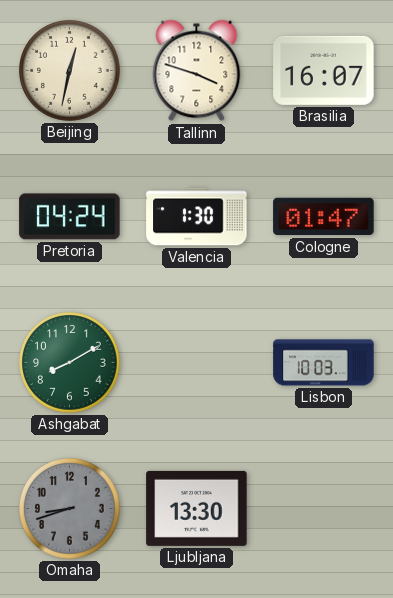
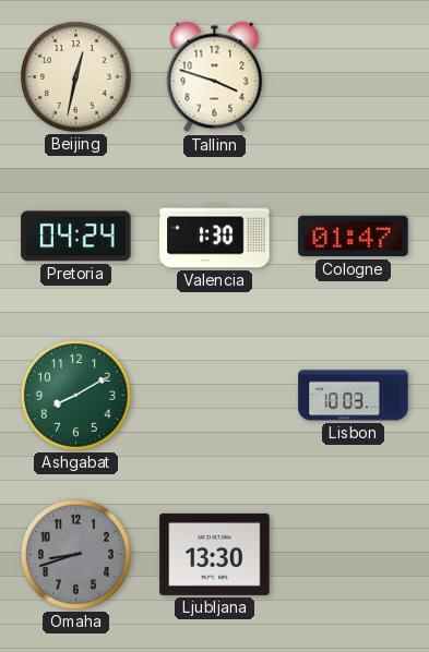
Brasilia: 16:07 -> none (324, 70)
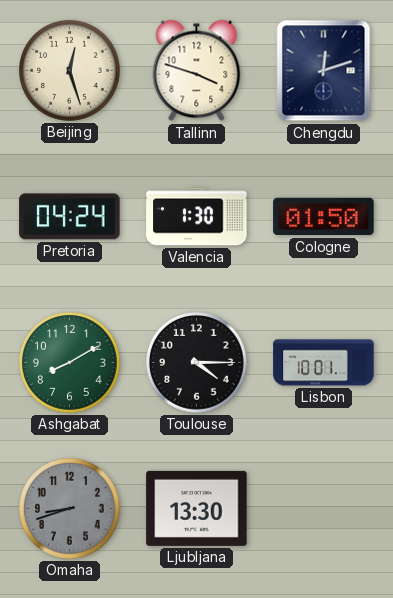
Beijing: 12:32 -> 12:27 (70, 71)
Chengdu: none -> 12:12 (324, 71)
Cologne: 01:47 -> 01:50 (324, 217)
Toulouse: none -> 4:15 (197, 363)
Lisbon: 10:03 -> 10:01 (324, 363)
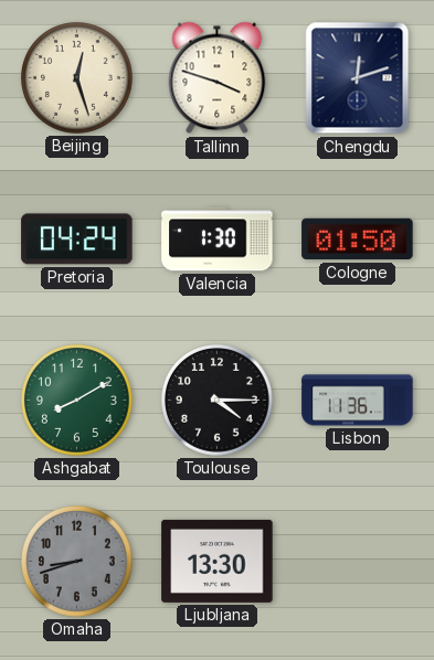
Lisbon: 10:01 -> 11:36 (358, 401)
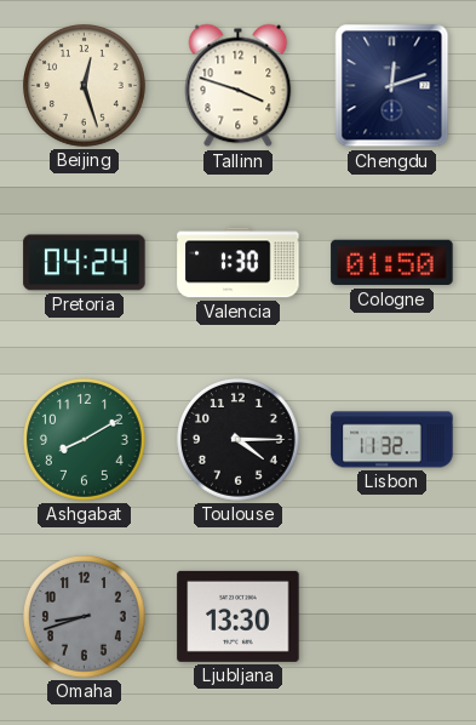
Lisbon: 11:36 -> 11:32 (392, 440)
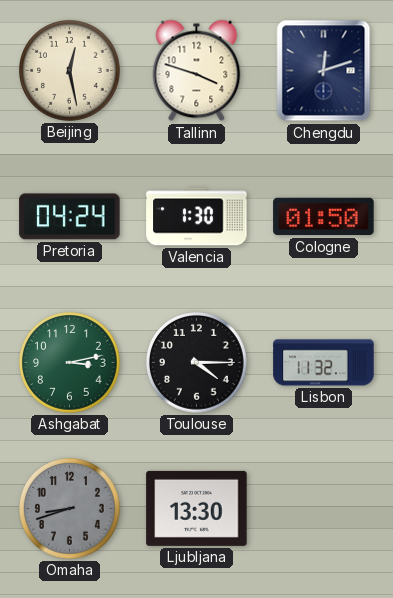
Beijing: 12:27 -> 12:28 (70, 71)
Ashgabat: 8:10 -> 3:13 (70, 363)
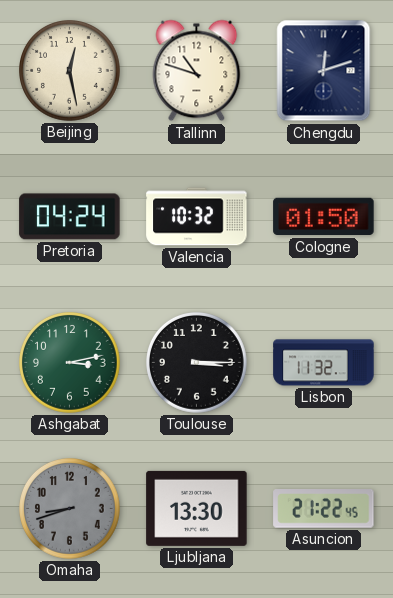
Tallinn: 3:48 -> 10:48 (197, 71)
Valencia: 1:30 -> 10:32 (197, 217)
Toulouse: 4:15 -> 3:15 (197, 363)
Asuncion: none -> 21:22 (324, 509)
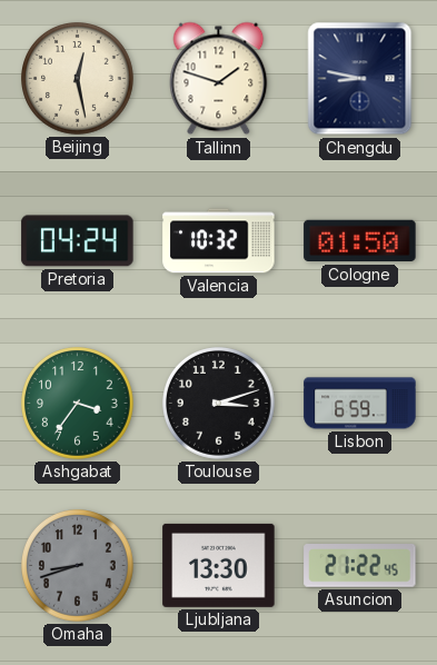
Tallinn: 10:48 -> 1:48 (219, 79)
Chengdu: 12:12 -> 8:47 (360, 79)
Ashgabat: 3:13 -> 3:36 (78, 404)
Toulouse: 3:15 -> 3:12 (219, 404)
Lisbon: 11:32 -> 6:59 (360, 404)
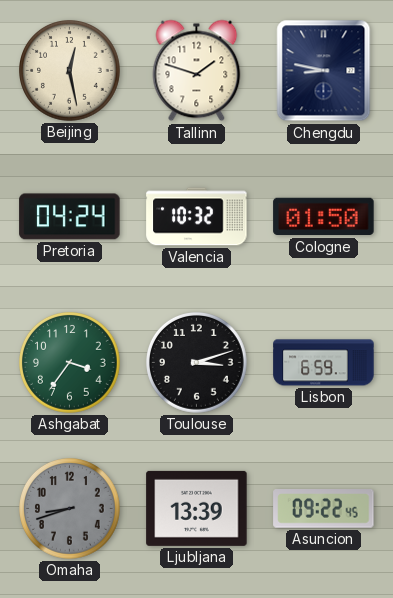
Ljubljana: 13:30 -> 13:39 (197, 508)
Asuncion: 21:22 -> 09:22 (324, 509)
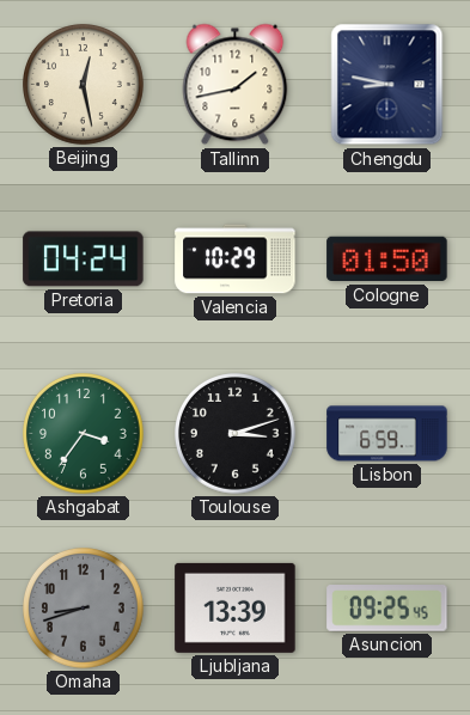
Tallinn: 1:48 -> 1:43 (236, 85)
Valencia: 10:32 -> 10:29 (236, 259)
Asuncion: 09:22 -> 09:25 (387, 609)
